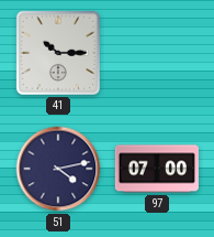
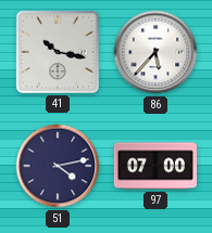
41: 10:15 -> 10:17 (58, 52)
86: none -> 5:37 (155, 52)
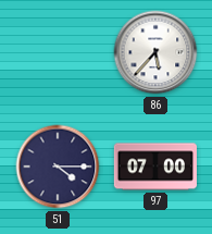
41: 10:17 -> none (58, 52)
51: 4:13 -> 4:15 (58, 167)
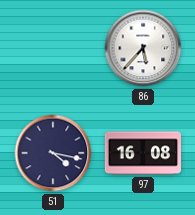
51: 4:15 -> 4:17 (53, 153)
97: 07:00 -> 16:08 (143, 153)
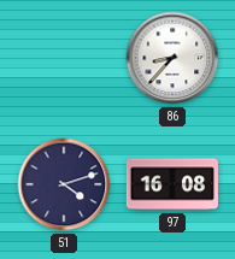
86: 5:37 -> 8:37 (172, 58)
51: 4:17 -> 4:12 (64, 184)
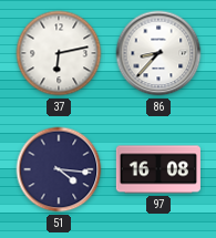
37: none -> 6:13 (59, 53)
51: 4:12 -> 4:16 (59, 169)
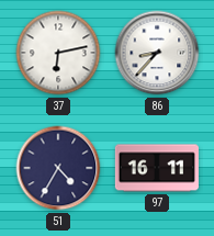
51: 4:16 -> 4:35 (58, 168)
97: 16:08 -> 16:11 (157, 168)
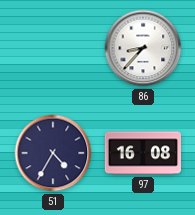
37: 6:13 -> none (58, 53)
97: 16:11 -> 16:08 (143, 153)
